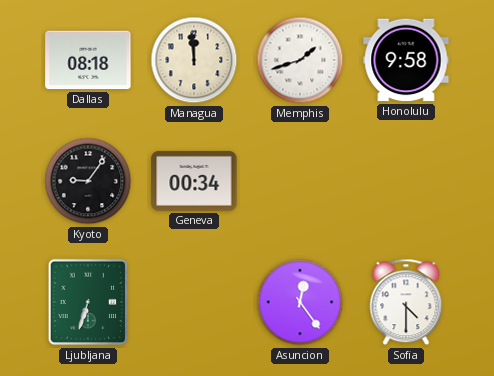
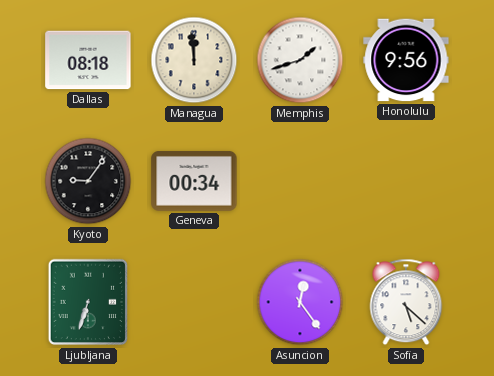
Honolulu: 9:58 -> 9:56 (406, 60)
Sofia: 4:30 -> 5:22 (406, 302)
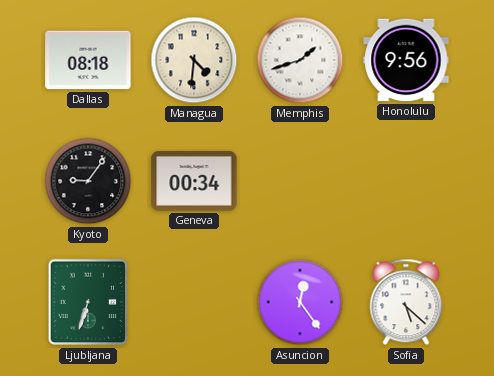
Managua: 11:59 -> 4:31 (194, 60)
